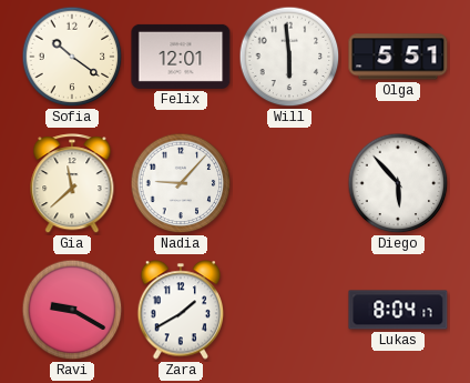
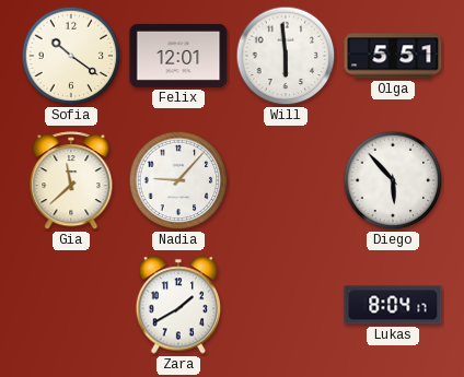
Ravi: 9:20 -> none (72, 310)
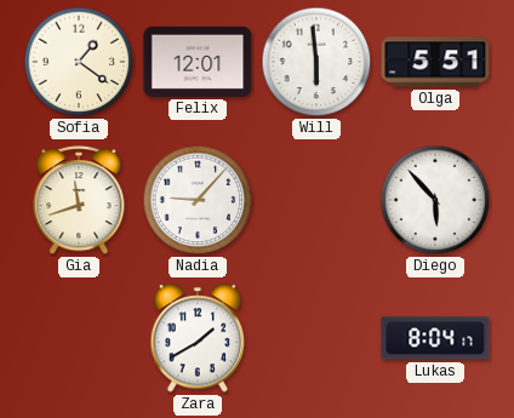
Sofia: 10:21 -> 1:21 (79, 62)
Gia: 11:38 -> 11:42 (79, 201)
